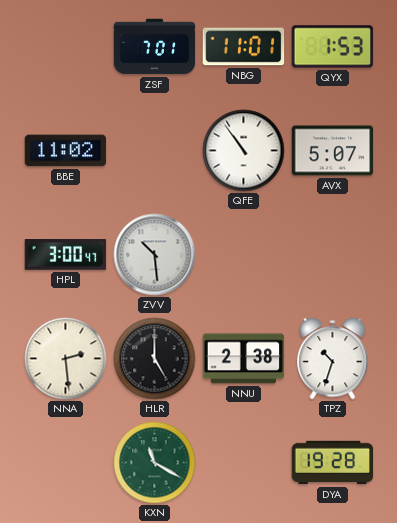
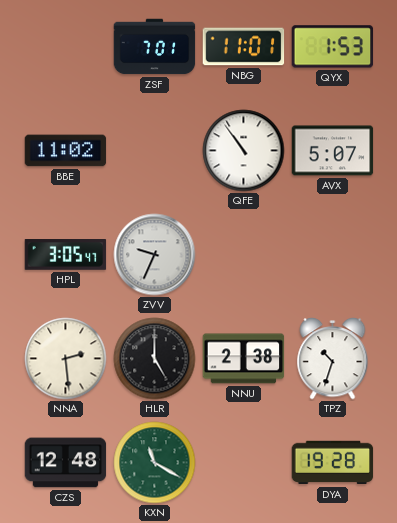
HPL: 3:00 -> 3:05 (66, 255)
ZVV: 10:29 -> 9:34 (155, 255)
CZS: none -> 12:48 (66, 463)
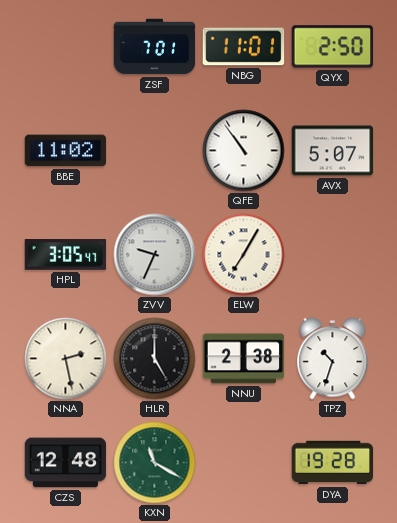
QYX: 1:53 -> 2:50 (333, 47)
ELW: none -> 7:05 (244, 255)
NNA: 2:29 -> 2:28 (66, 359)
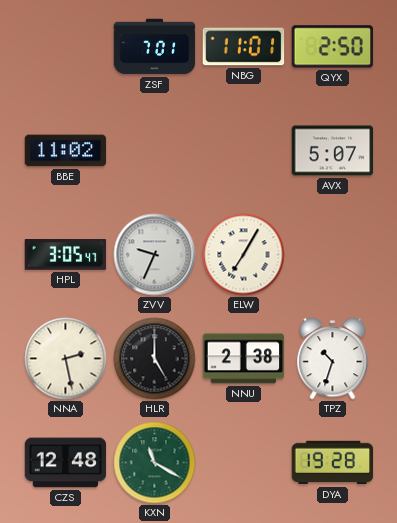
QFE: 10:54 -> none (244, 151)
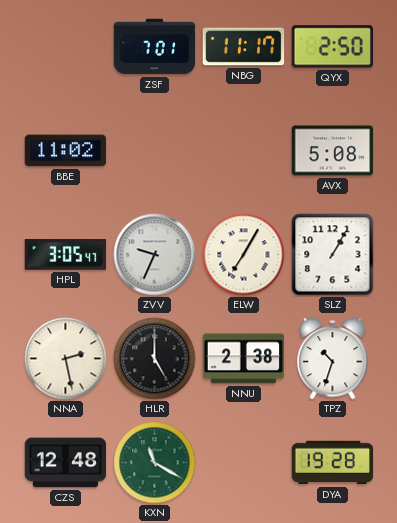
NBG: 11:01 -> 11:17 (244, 47)
AVX: 5:07 -> 5:08 (333, 151)
SLZ: none -> 1:05 (333, 255)
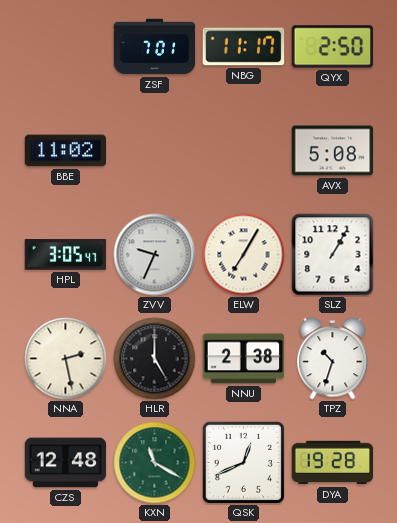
QSK: none -> 12:41 (243, 462)
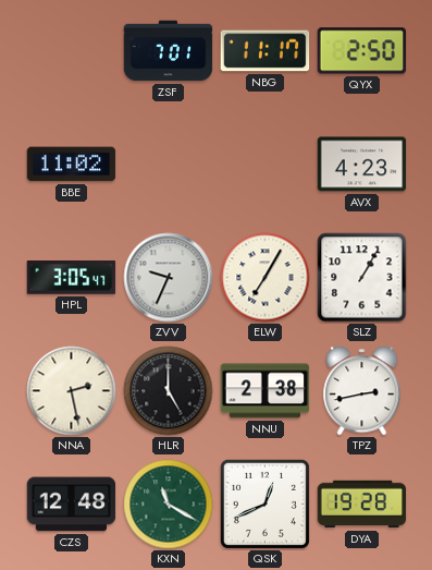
AVX: 5:08 -> 4:23 (362, 165)
TPZ: 10:33 -> 2:43 (362, 391)
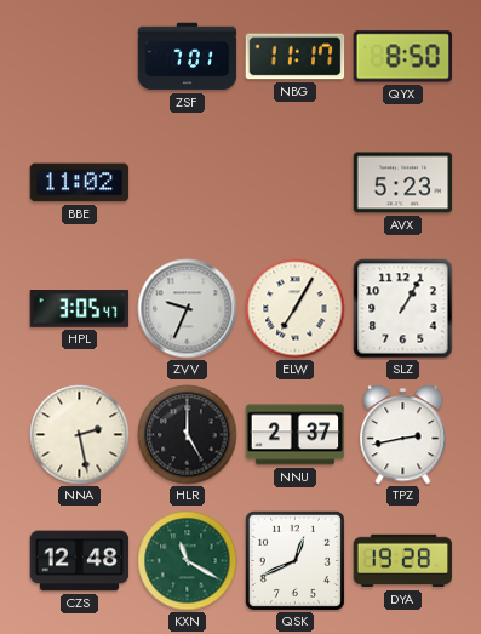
QYX: 2:50 -> 8:50 (403, 57)
AVX: 4:23 -> 5:23 (403, 183)
NNU: 2:38 -> 2:37 (296, 435)
